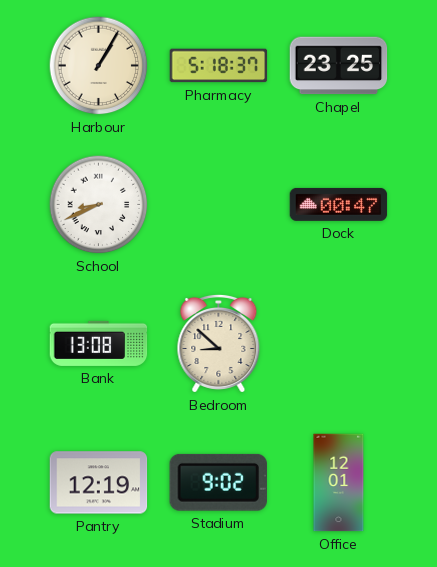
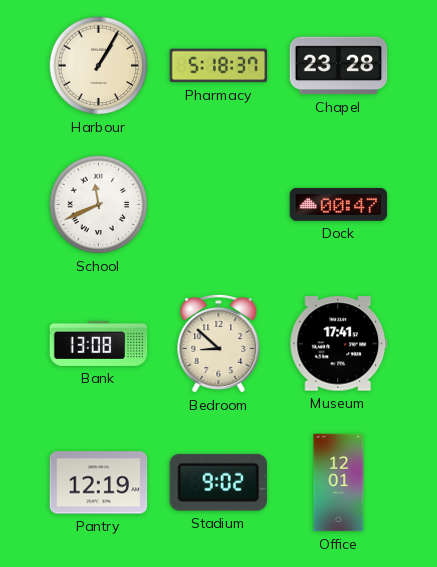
Chapel: 23:25 -> 23:28 (339, 66)
School: 8:41 -> 11:41 (99, 205)
Museum: none -> 17:41 (339, 344)
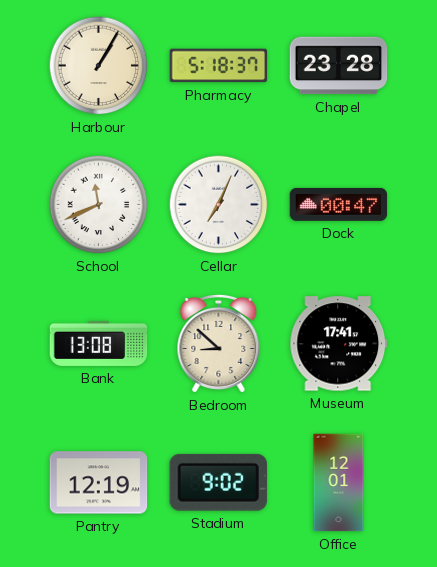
Cellar: none -> 7:04 (219, 205)
